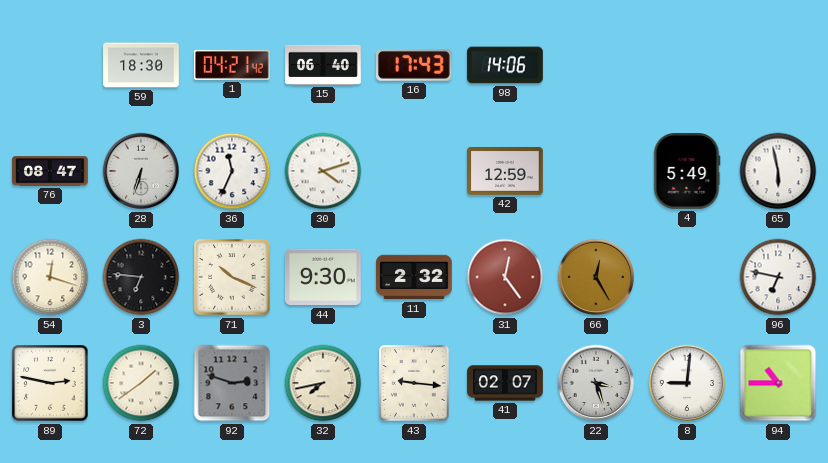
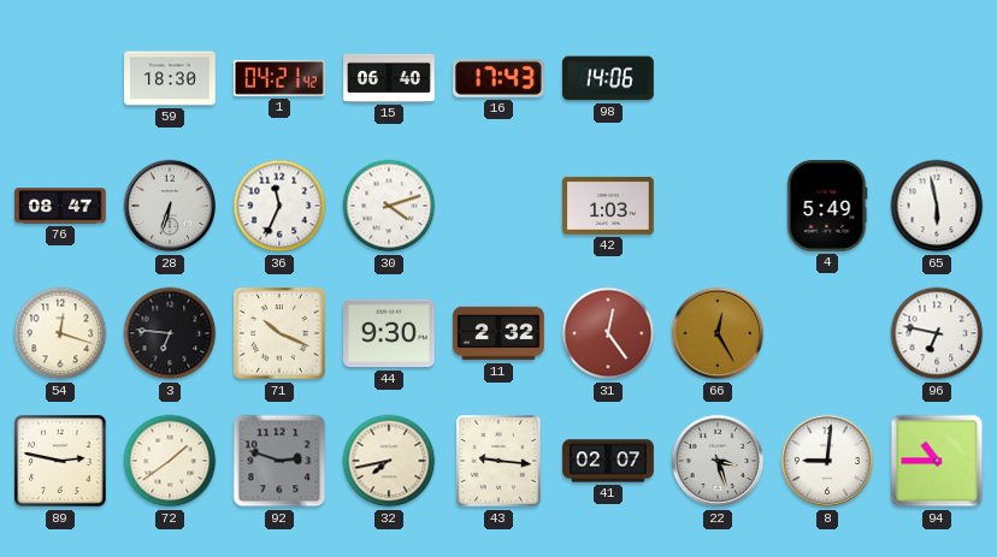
42: 12:59 -> 1:03 (609, 206)
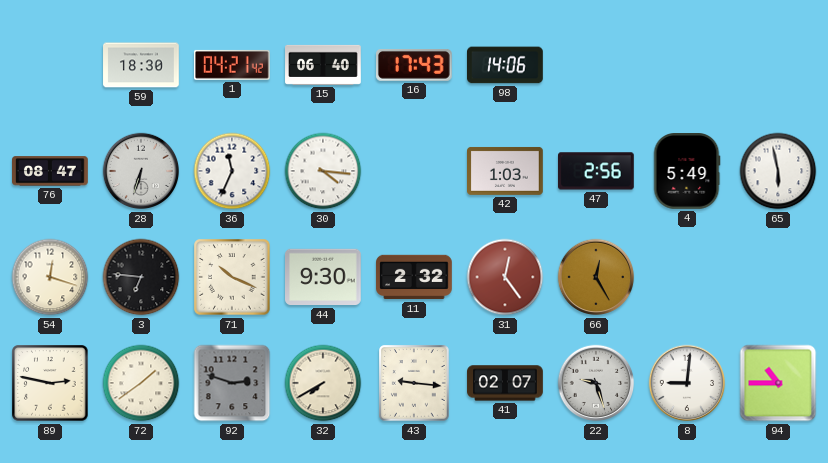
30: 4:12 -> 4:16 (323, 171)
47: none -> 2:56 (597, 171)
96: 6:47 -> none (937, 333)
32: 7:43 -> 7:40 (323, 383)
22: 3:27 -> 9:27 (596, 383)
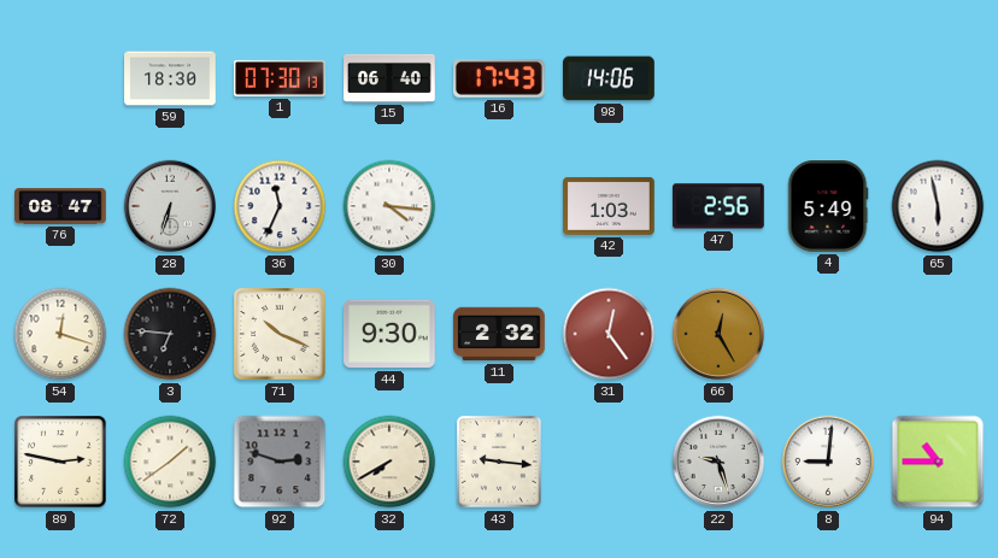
1: 04:21 -> 07:30 (280, 78)
41: 02:07 -> none (505, 383)
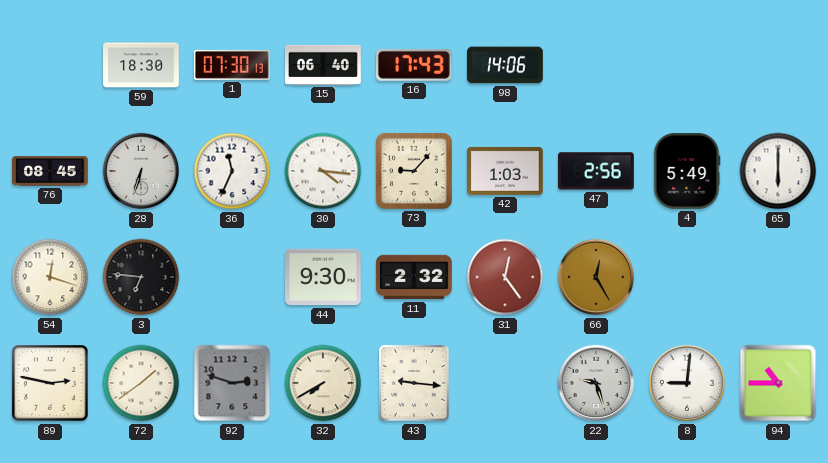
76: 08:47 -> 08:45 (51, 171)
73: none -> 9:07 (414, 171)
65: 5:58 -> 6:00 (778, 171)
71: 10:19 -> none (280, 334)
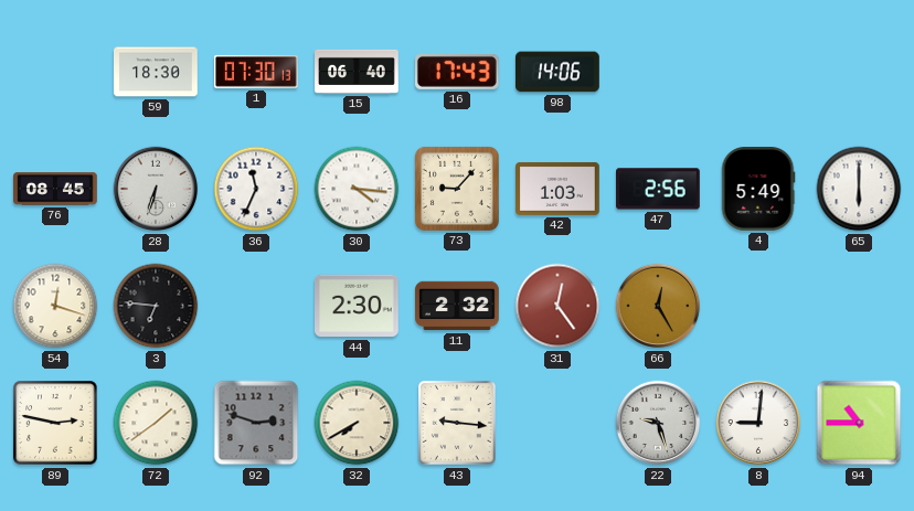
44: 9:30 -> 2:30 (358, 306)
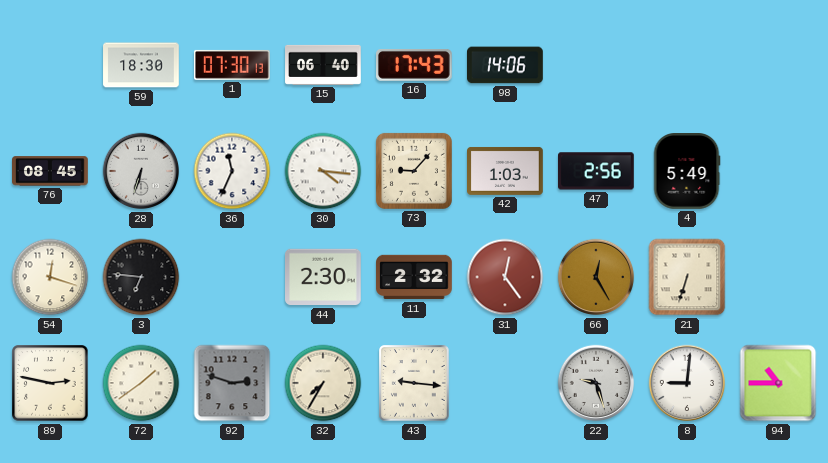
65: 6:00 -> none (859, 189)
21: none -> 6:33 (687, 277)
32: 7:40 -> 7:35 (323, 383)
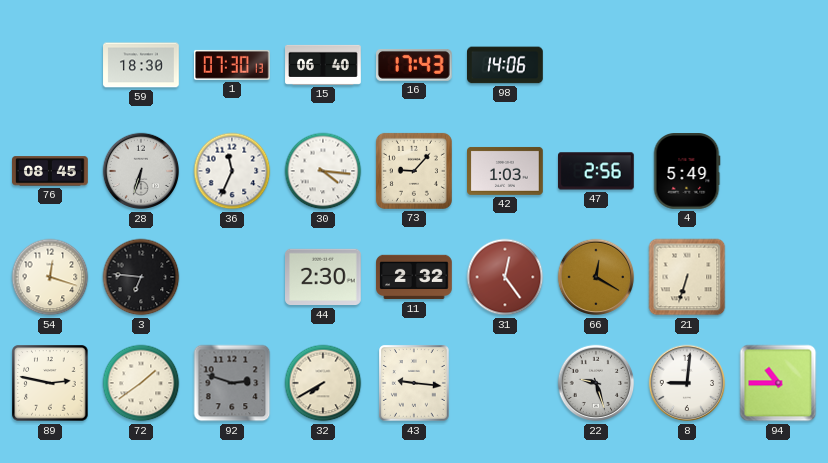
66: 12:25 -> 12:20 (596, 277)
32: 7:35 -> 7:40 (323, 383)
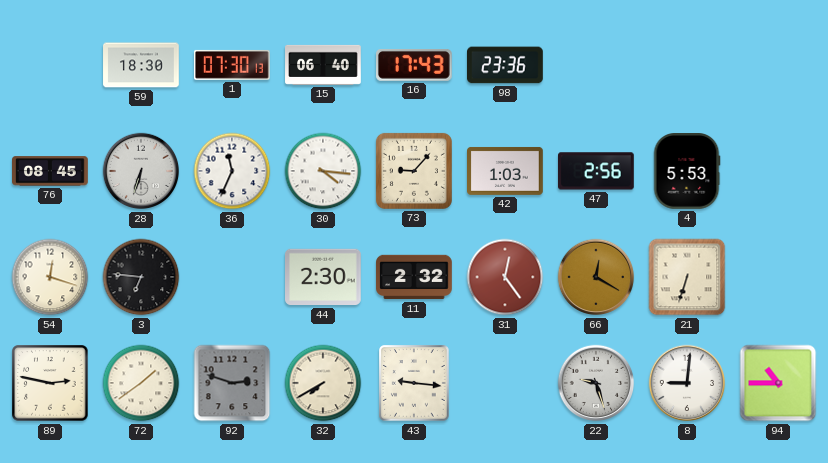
98: 14:06 -> 23:36 (506, 65)
4: 5:49 -> 5:53 (687, 172)
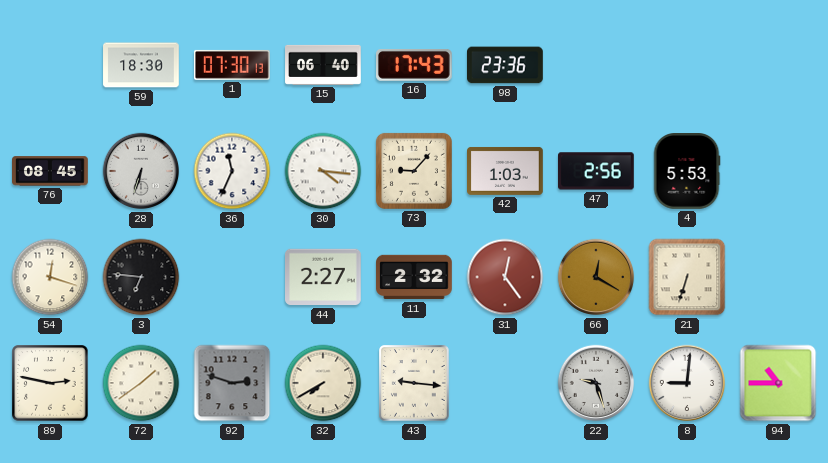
44: 2:30 -> 2:27 (324, 277)
